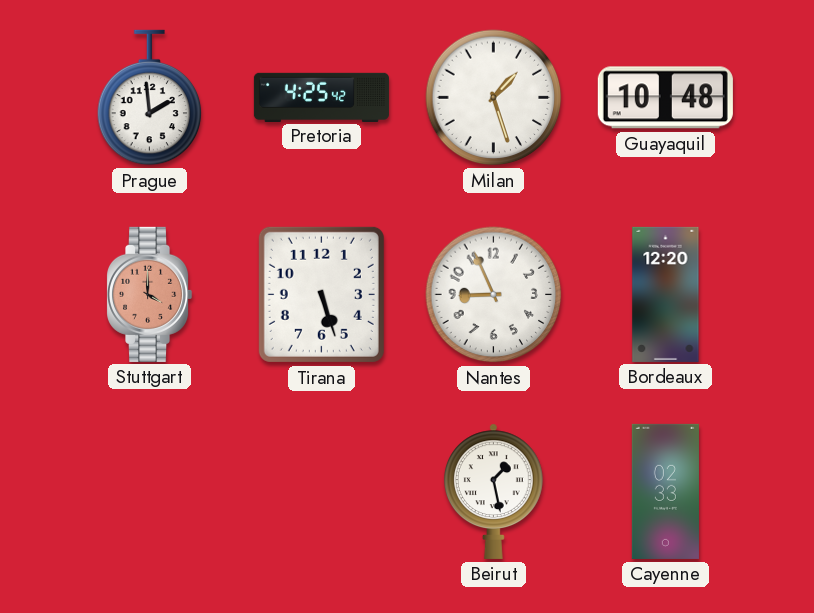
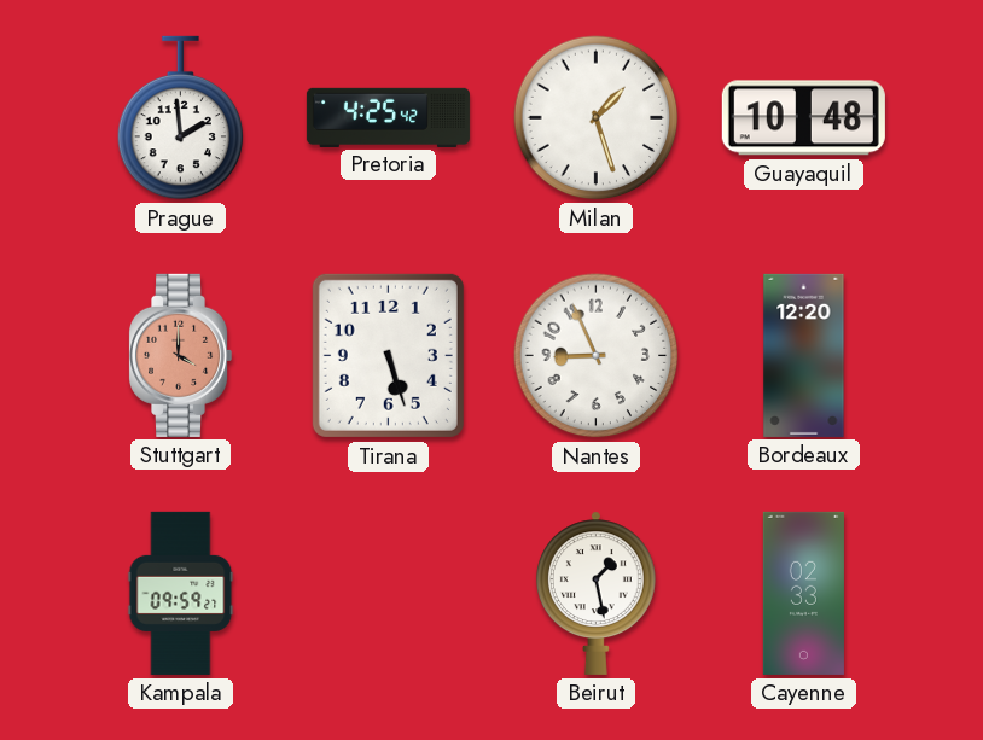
Kampala: none -> 09:59 (181, 593)
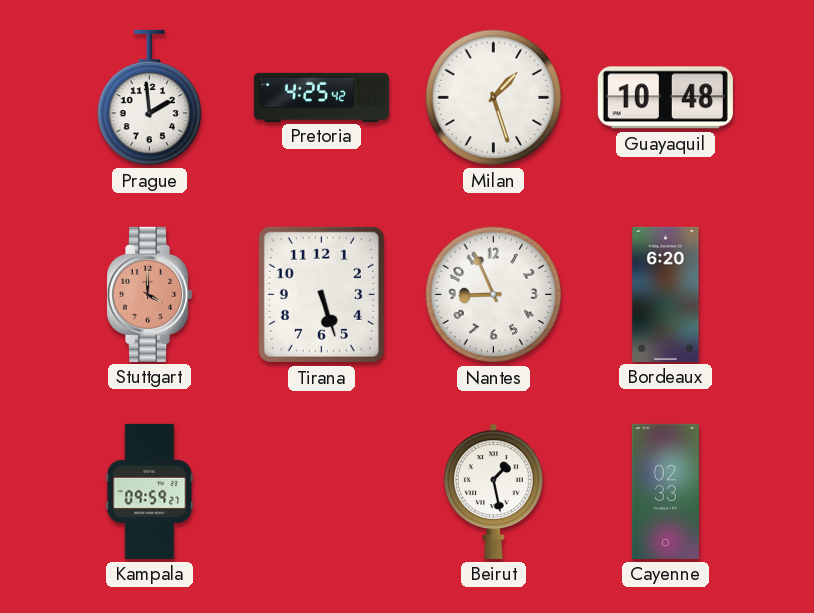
Bordeaux: 12:20 -> 6:20 (666, 294)
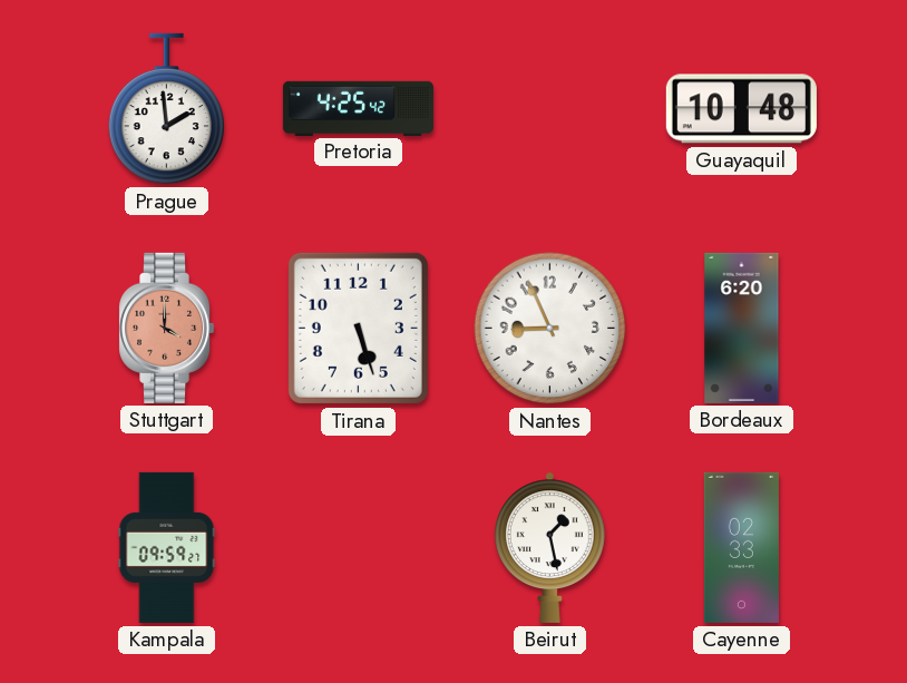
Milan: 1:27 -> none (494, 98)
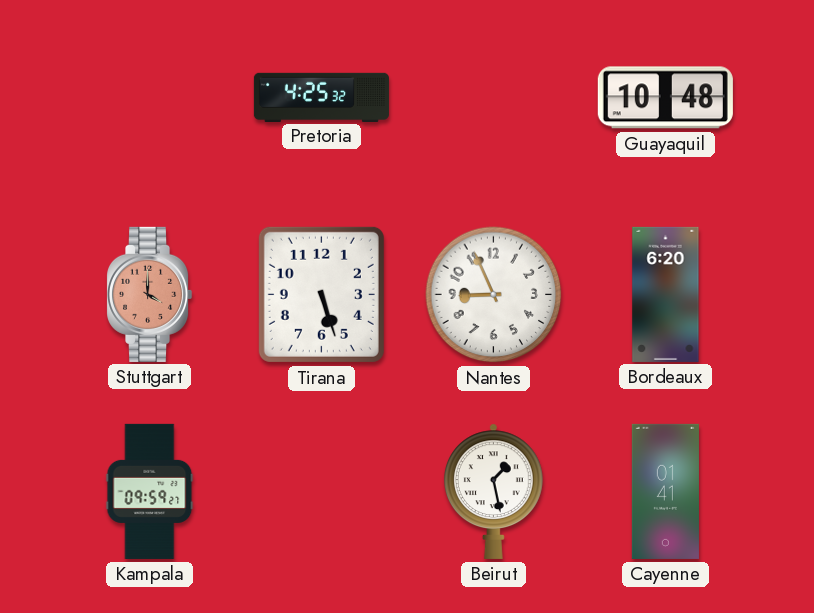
Prague: 1:59 -> none (167, 109)
Pretoria: 4:25:42 -> 4:25:32 (321, 97)
Cayenne: 02:33 -> 01:41 (665, 491)
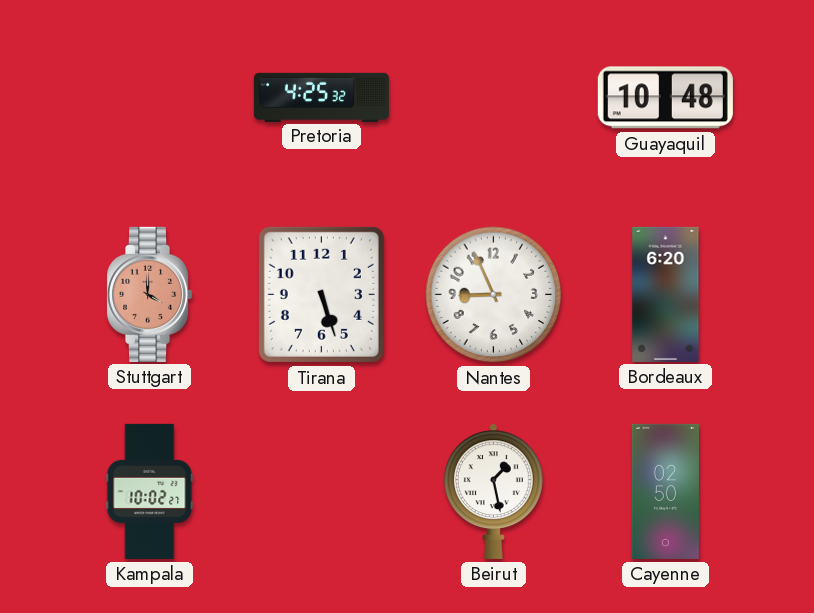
Kampala: 09:59 -> 10:02 (150, 491)
Cayenne: 01:41 -> 02:50 (665, 491)
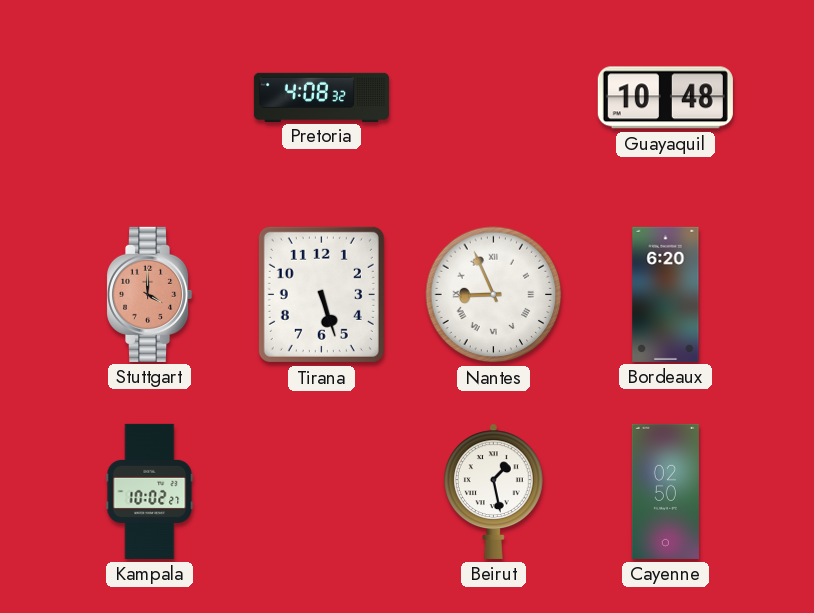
Pretoria: 4:25 -> 4:08 (321, 97)
Nantes numerals: Arabic -> Roman (494, 295)
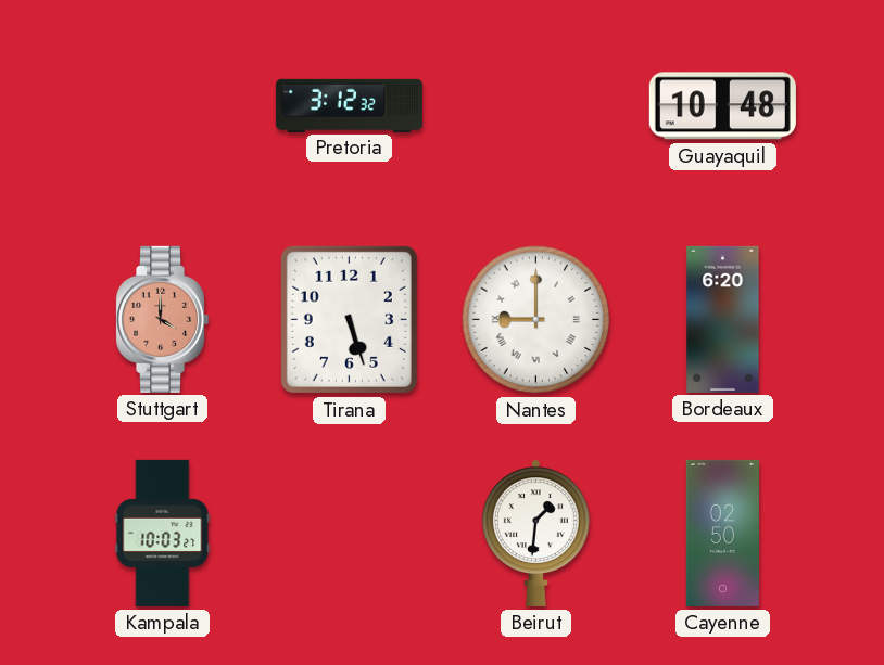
Pretoria: 4:08 -> 3:12 (349, 105)
Nantes: 8:56 -> 9:00 (536, 320)
Kampala: 10:02 -> 10:03 (163, 533)
Beirut: 1:28 -> 1:31 (535, 533)
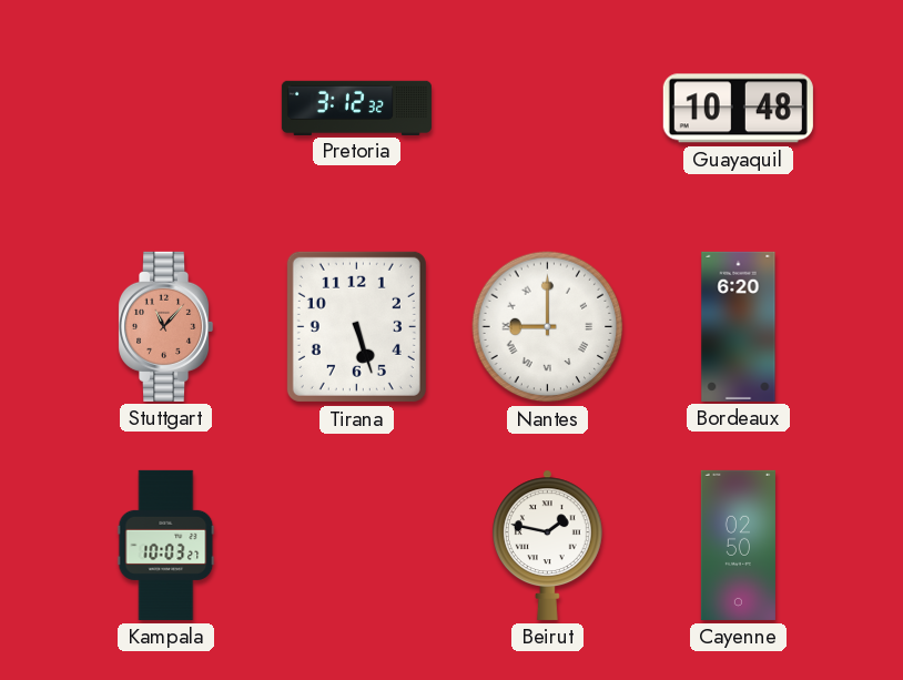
Stuttgart: 4:00 -> 11:07 (166, 326)
Beirut: 1:31 -> 1:47 (547, 545)
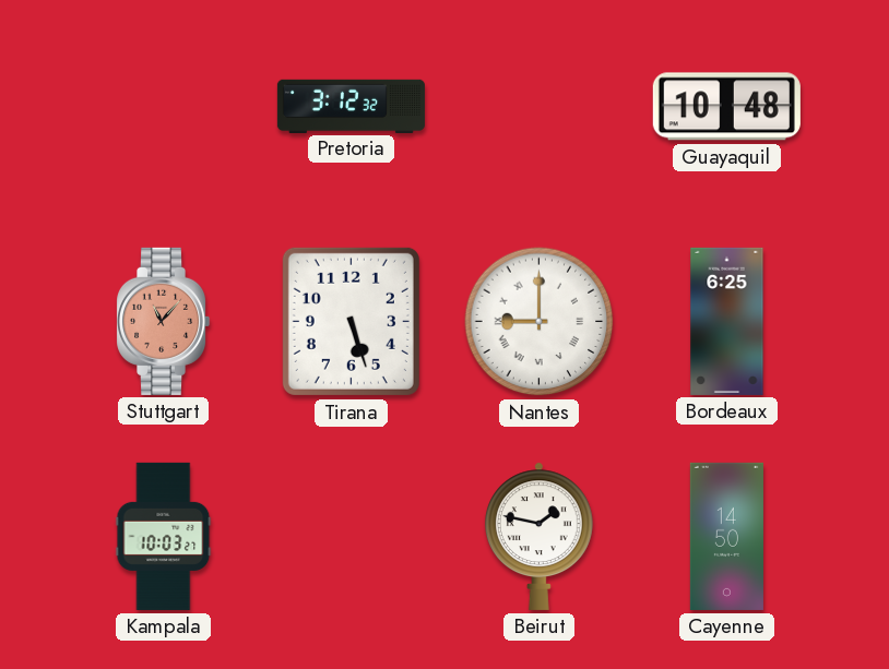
Bordeaux: 6:20 -> 6:25 (727, 321)
Cayenne: 02:50 -> 14:50 (726, 536)
